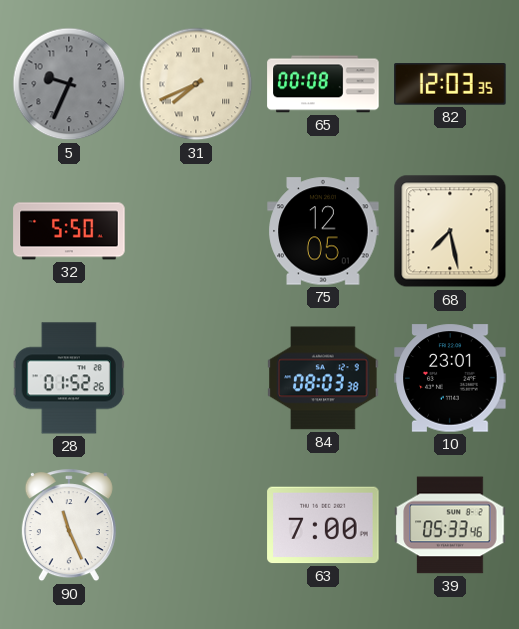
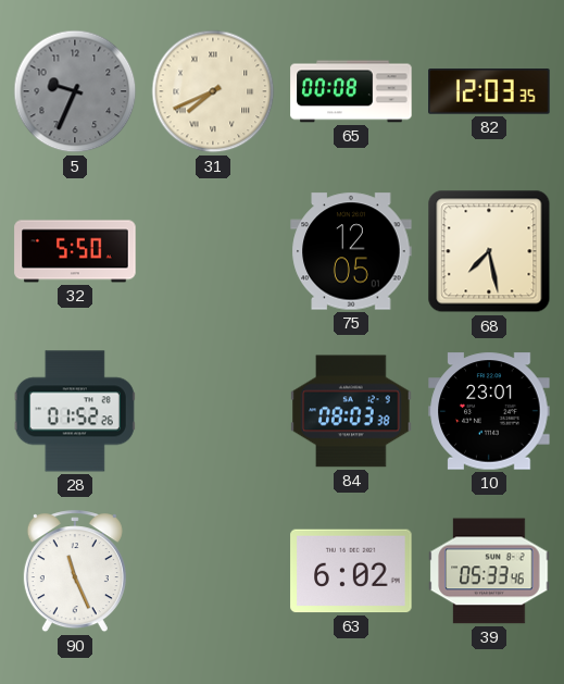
63: 7:00 -> 6:02 (351, 571)
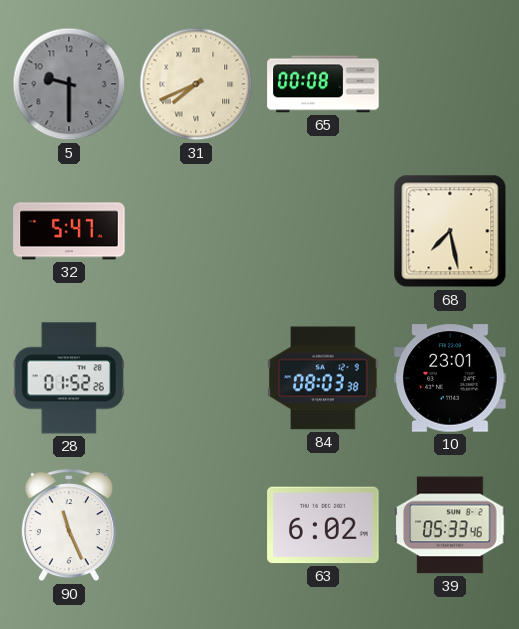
5: 9:34 -> 9:30 (69, 84)
82: 12:03 -> none (489, 91)
32: 5:50 -> 5:47 (69, 231)
75: 12:05 -> none (351, 251)
